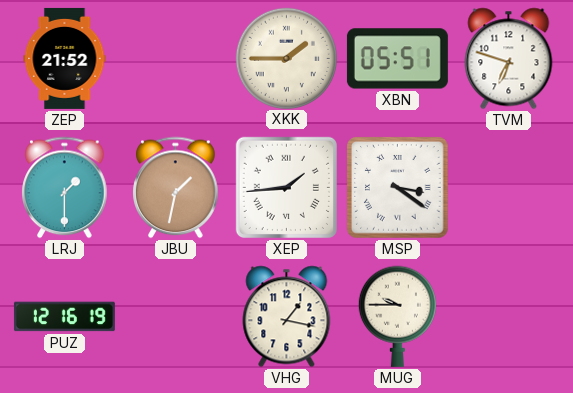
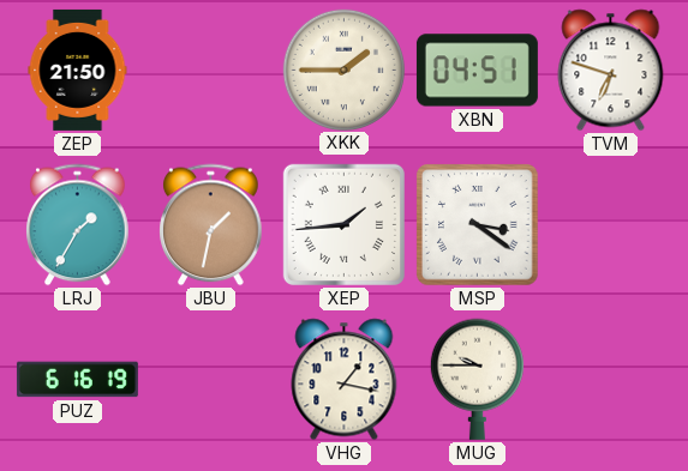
ZEP: 21:52 -> 21:50 (78, 70)
XBN: 05:51 -> 04:51 (477, 71)
LRJ: 1:30 -> 1:35 (78, 225)
PUZ: 12:16 -> 6:16 (77, 380)
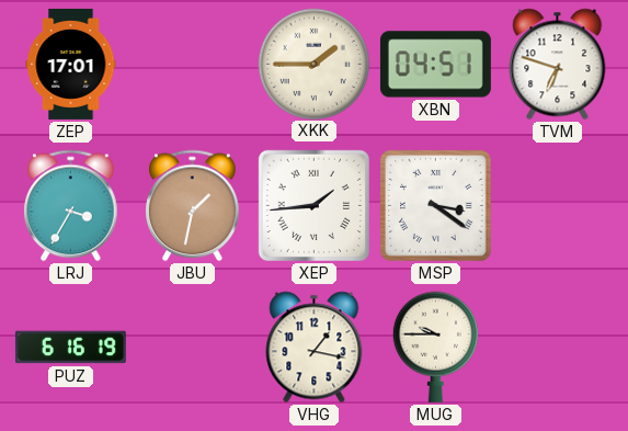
ZEP: 21:50 -> 17:01 (71, 64)
LRJ: 1:35 -> 3:35 (71, 206)
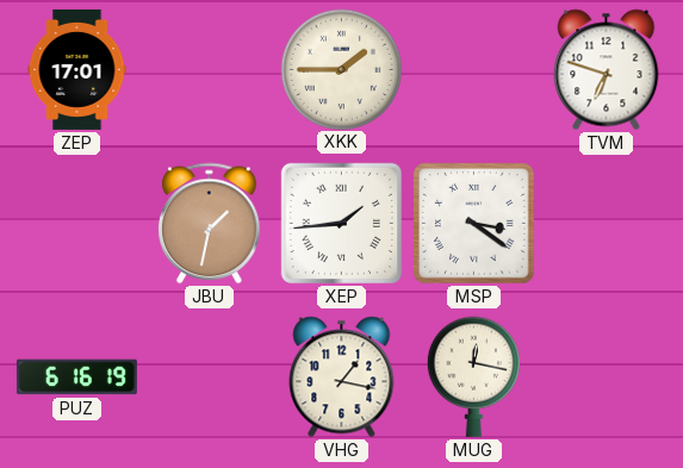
XBN: 04:51 -> none (435, 65)
LRJ: 3:35 -> none (71, 206)
MUG: 9:45 -> 12:17 (473, 376)
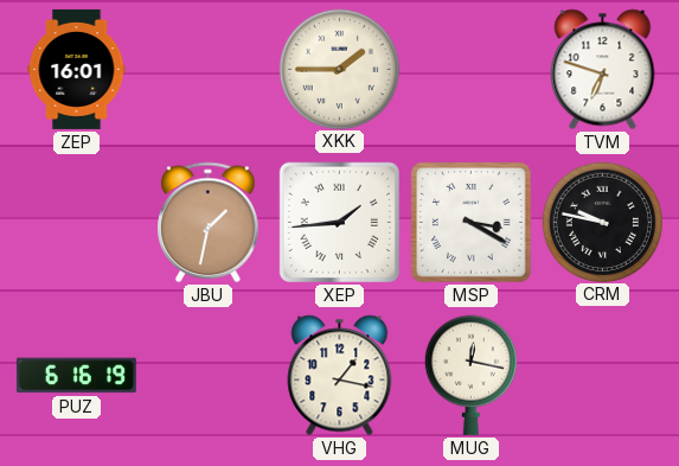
ZEP: 17:01 -> 16:01 (77, 69)
MSP: 3:21 -> 3:20 (472, 223)
CRM: none -> 9:47 (602, 222)
